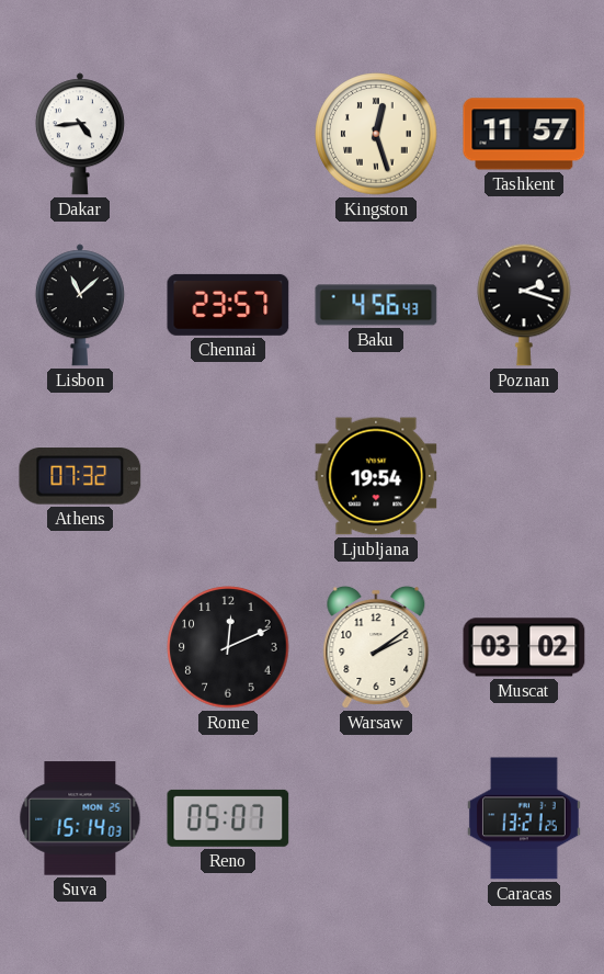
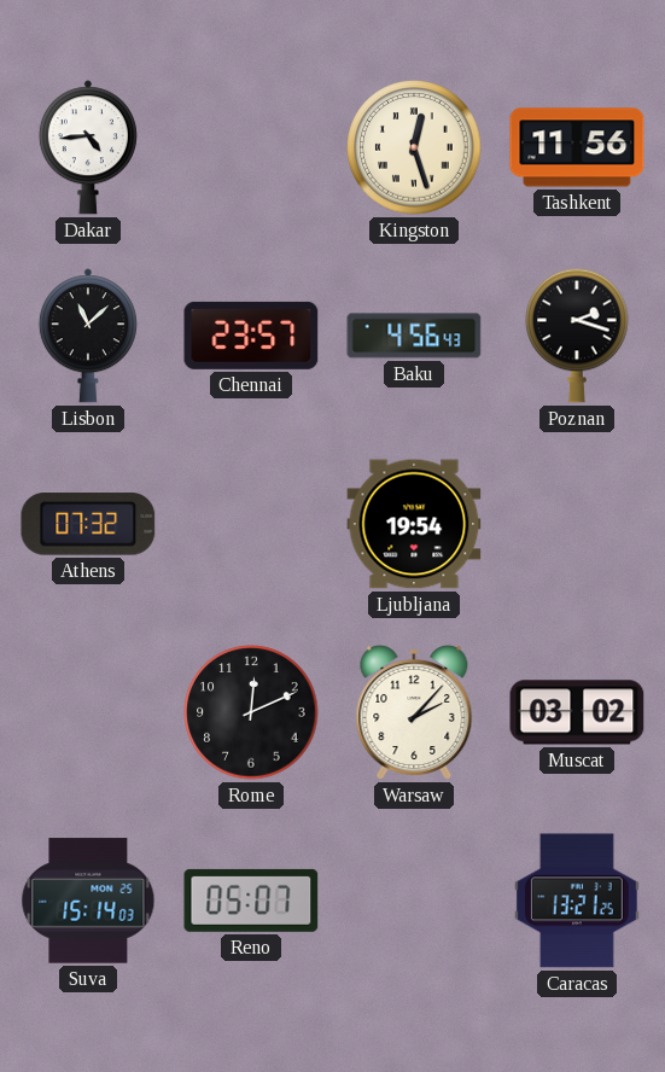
Tashkent: 11:57 -> 11:56 (577, 147)
Warsaw: 2:09 -> 2:07 (414, 712)
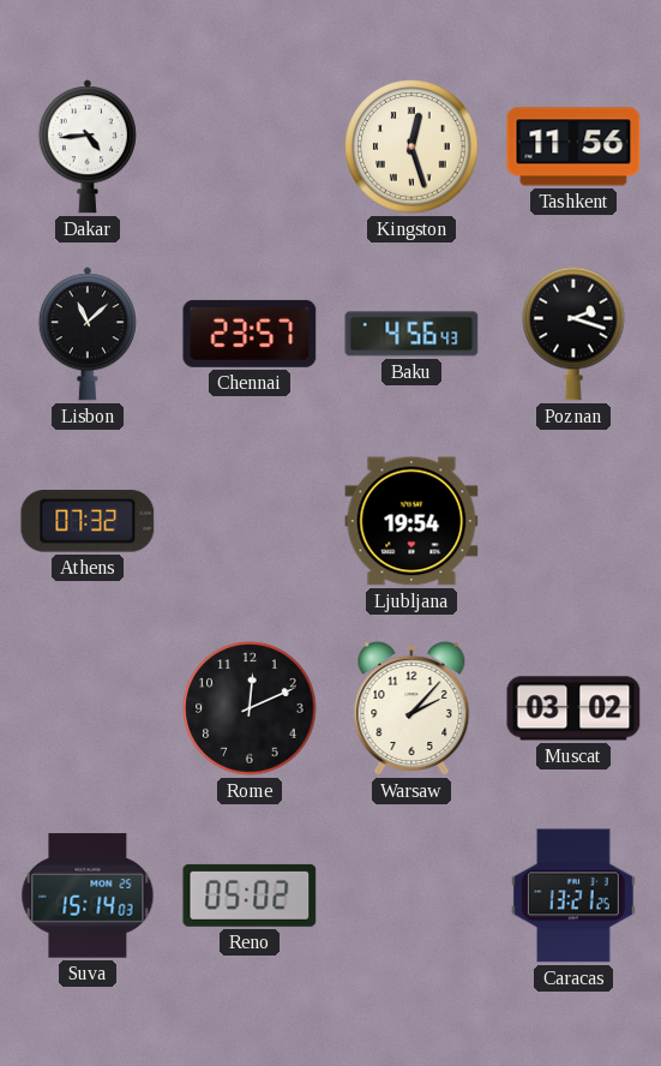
Reno: 05:07 -> 05:02 (250, 896)
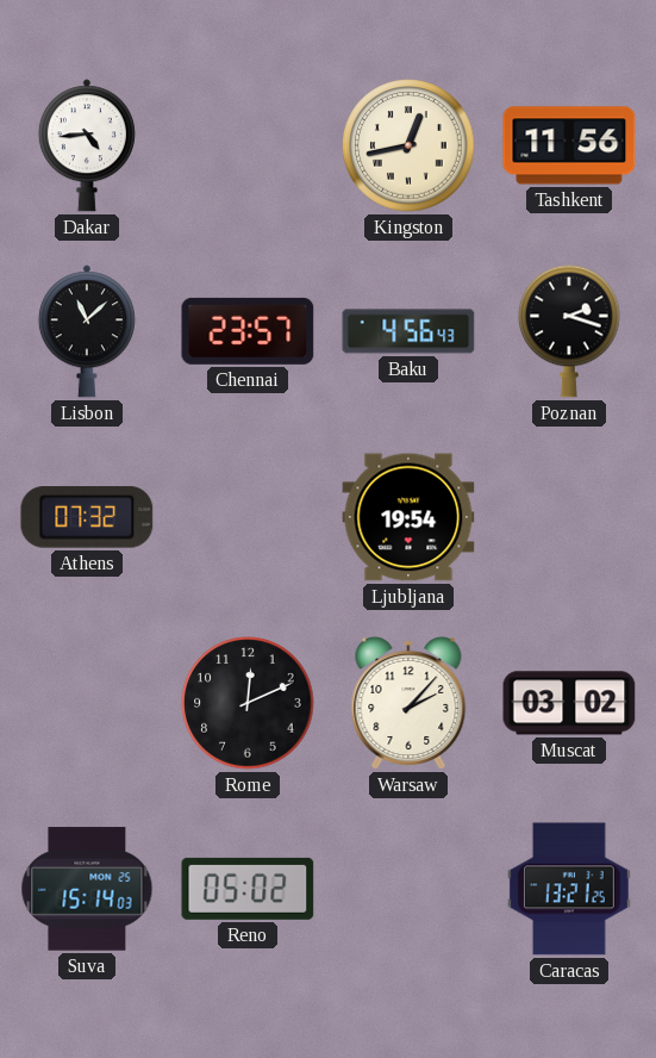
Kingston: 12:27 -> 12:43 (408, 145)
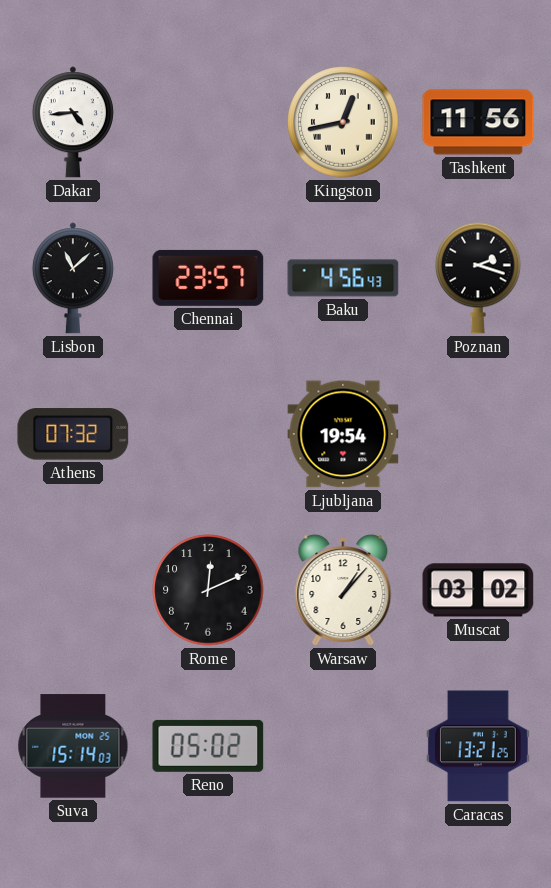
Warsaw: 2:07 -> 1:07 (343, 590)
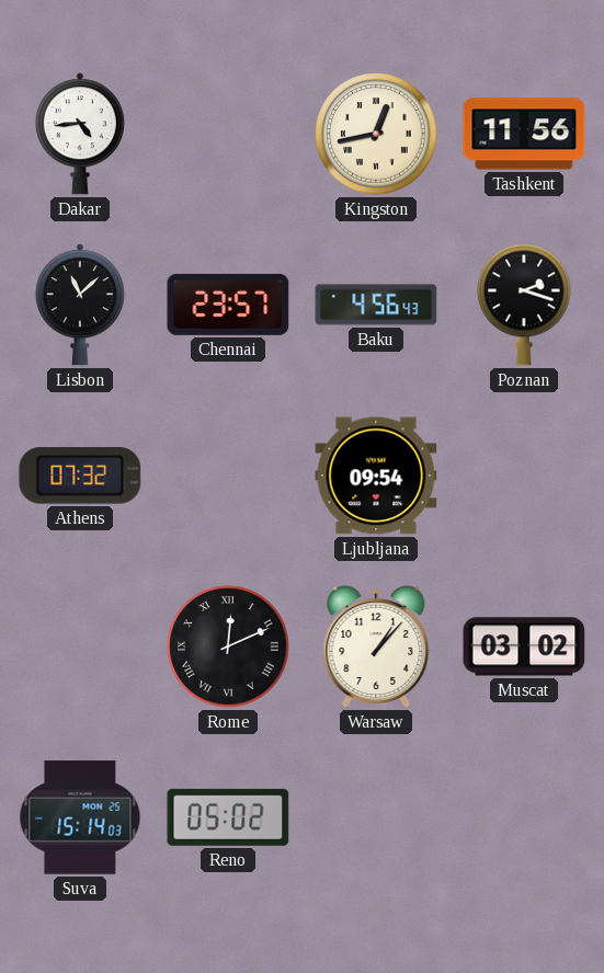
Ljubljana: 19:54 -> 09:54 (376, 476)
Rome numerals: Arabic -> Roman (228, 646)
Caracas: 13:21 -> none (478, 746)
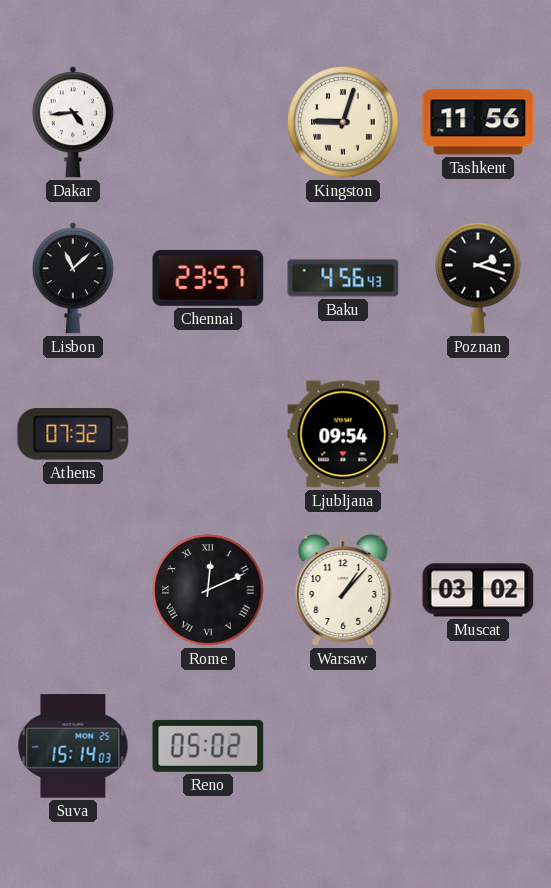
Kingston: 12:43 -> 9:03 (343, 122)
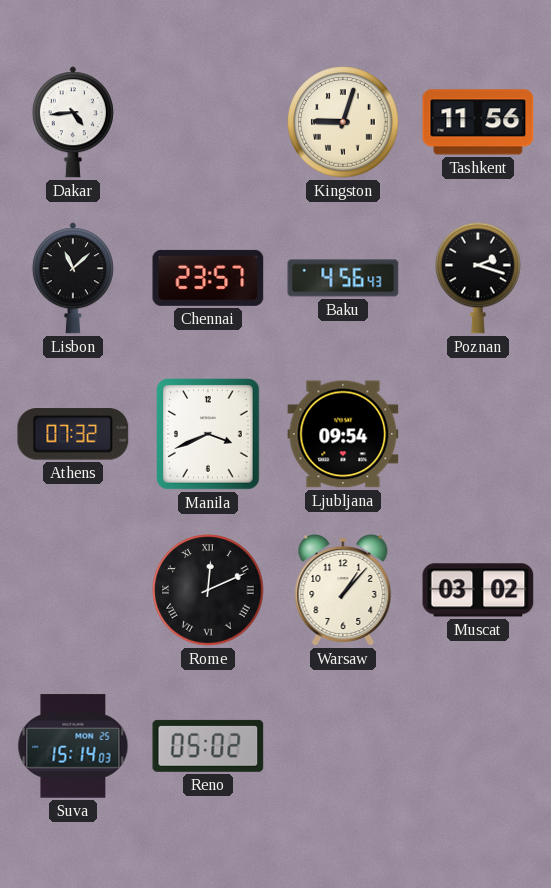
Manila: none -> 3:41 (208, 434)
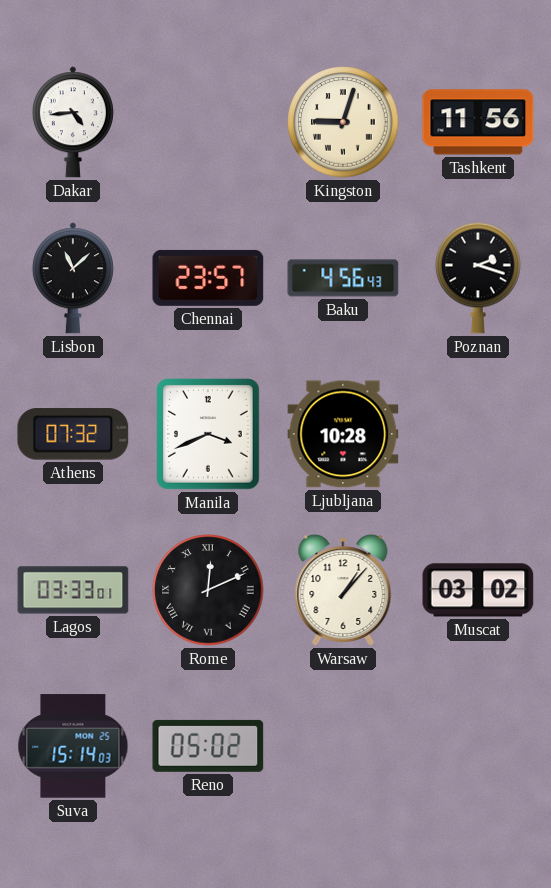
Ljubljana: 09:54 -> 10:28 (343, 434)
Lagos: none -> 03:33 (73, 590)
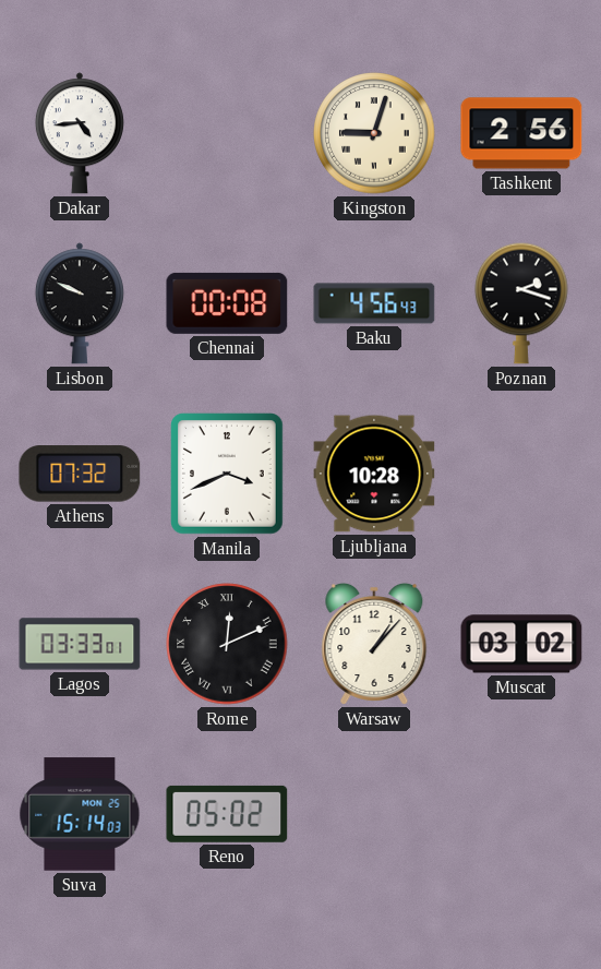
Tashkent: 11:56 -> 2:56 (521, 133)
Lisbon: 11:08 -> 9:49 (80, 303)
Chennai: 23:57 -> 00:08 (227, 303)
